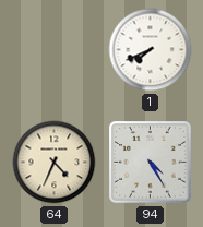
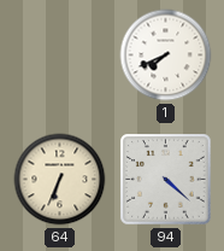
64: 4:34 -> 6:34 (60, 180)
94: 4:25 -> 4:22 (166, 180)
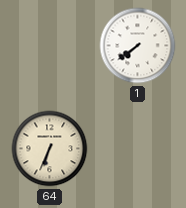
1: 7:41 -> 7:39 (138, 46)
94: 4:22 -> none (166, 180)
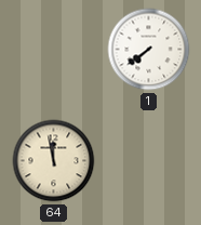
64: 6:34 -> 11:58 (54, 161)
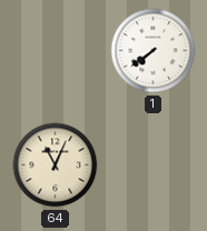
64: 11:58 -> 11:04 (56, 165)
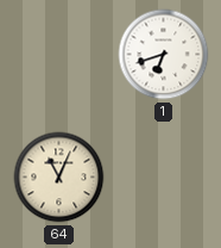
1: 7:39 -> 6:42 (164, 55)
